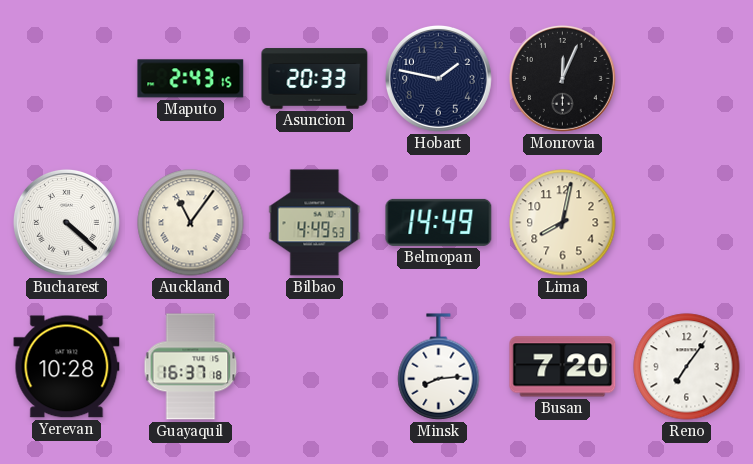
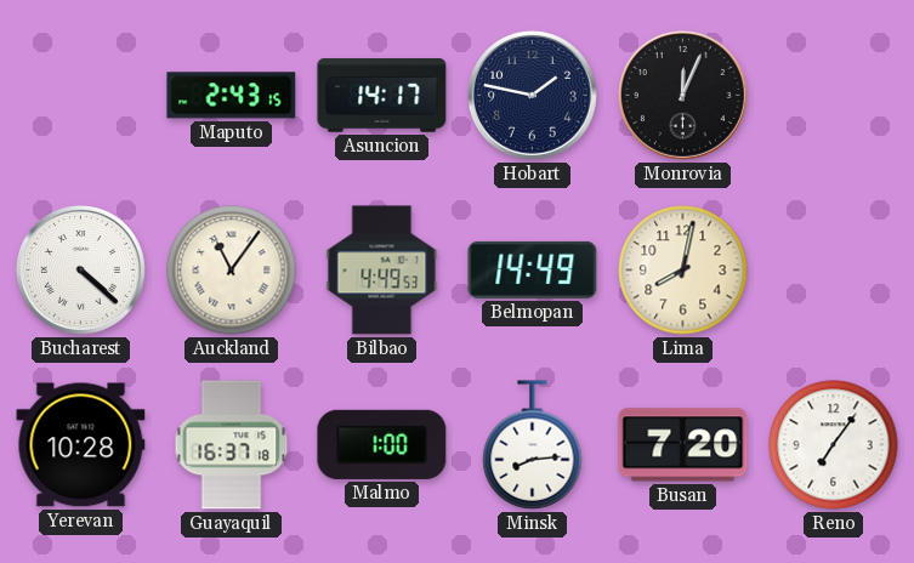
Asuncion: 20:33 -> 14:17 (382, 96)
Malmo: none -> 1:00 (382, 444)
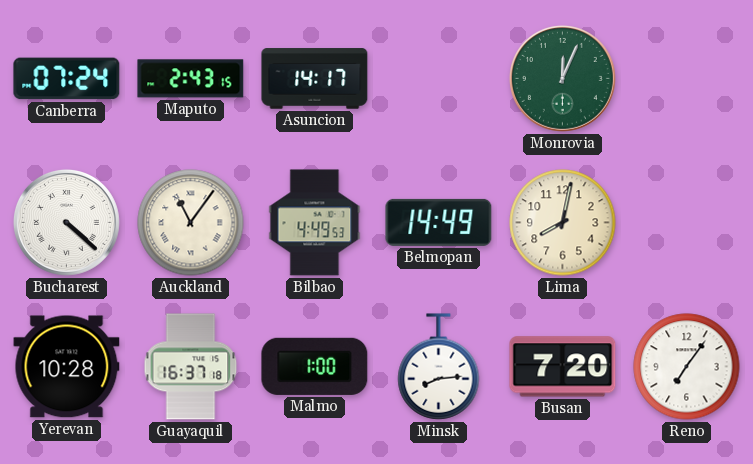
Canberra: none -> 07:24 (67, 79)
Hobart: 1:47 -> none (532, 95)
Monrovia dial: black -> green (562, 78)
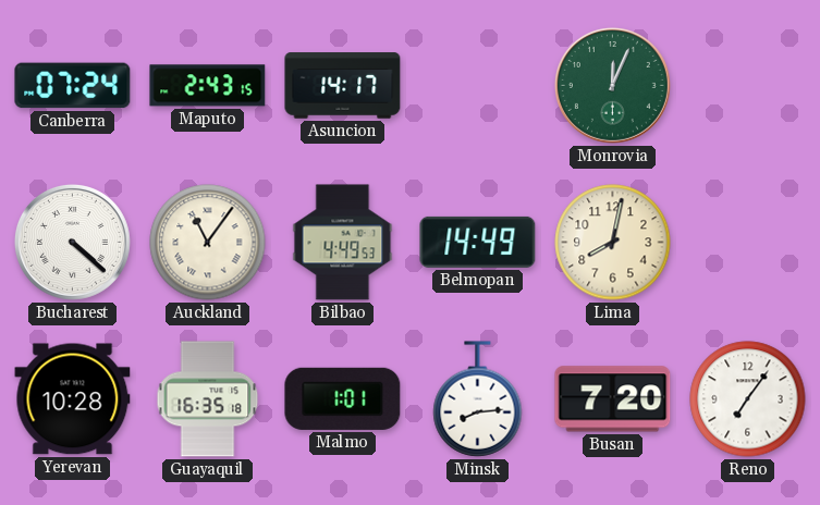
Guayaquil: 16:37 -> 16:35 (208, 399)
Malmo: 1:00 -> 1:01 (343, 398)
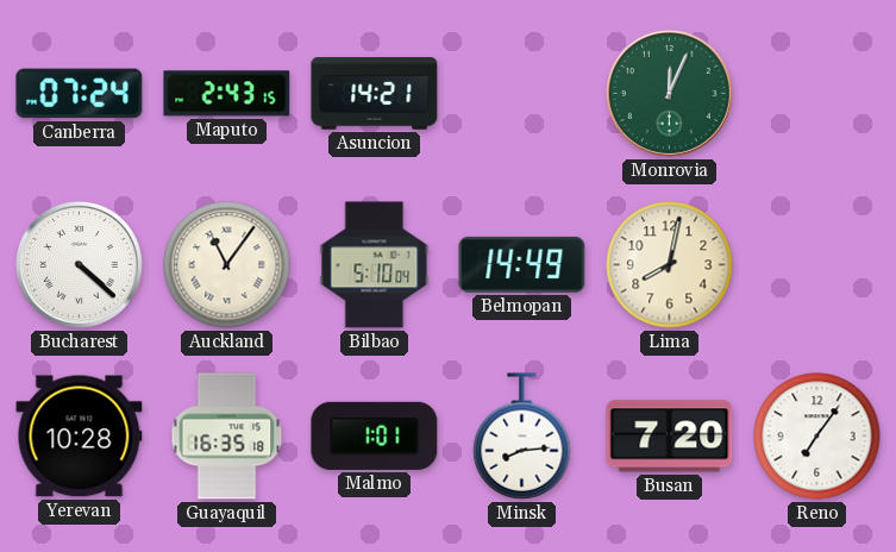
Asuncion: 14:17 -> 14:21 (375, 94)
Bilbao: 4:49 -> 5:10 (375, 265)
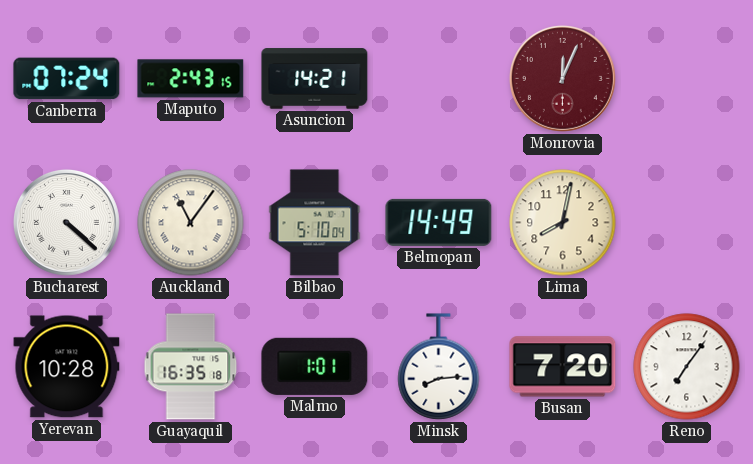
Monrovia dial: green -> burgundy (562, 78)
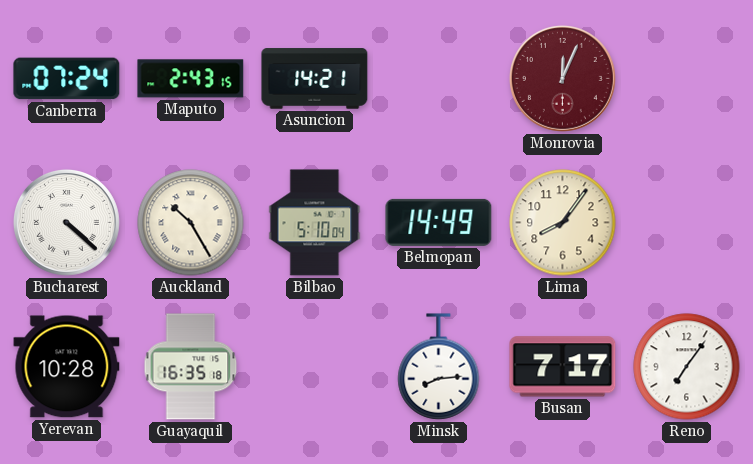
Auckland: 11:06 -> 10:25 (191, 223)
Lima: 8:02 -> 8:06 (563, 223)
Malmo: 1:01 -> none (315, 366)
Busan: 7:20 -> 7:17 (563, 367)
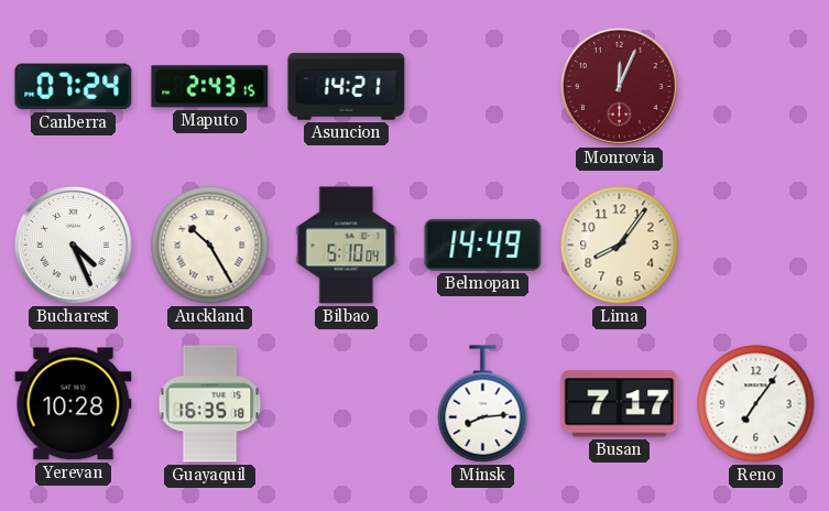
Bucharest: 4:22 -> 4:26 (73, 244)
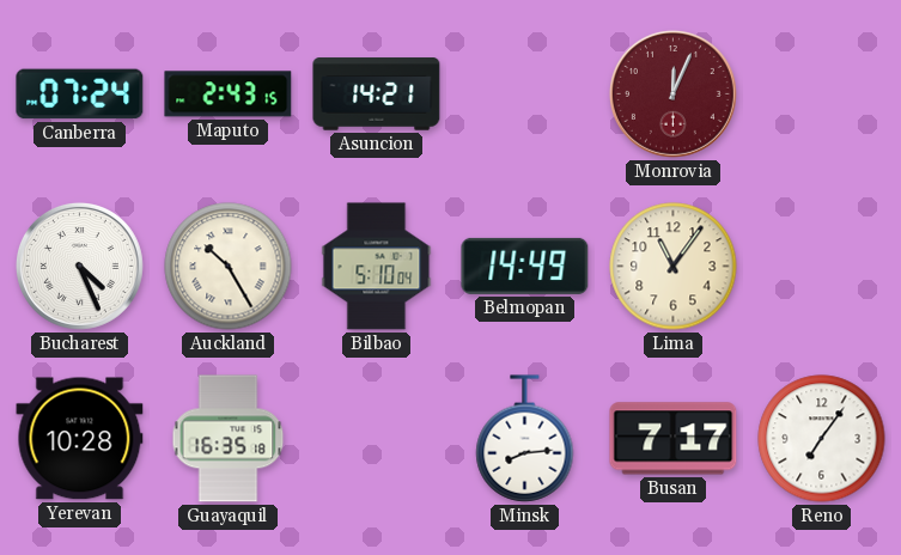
Lima: 8:06 -> 11:06 (674, 267)
